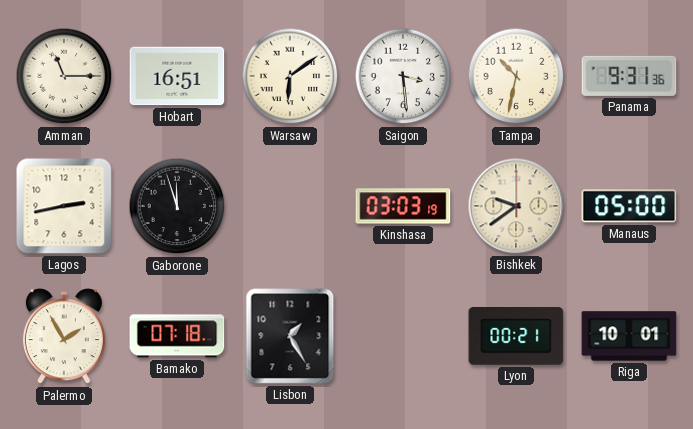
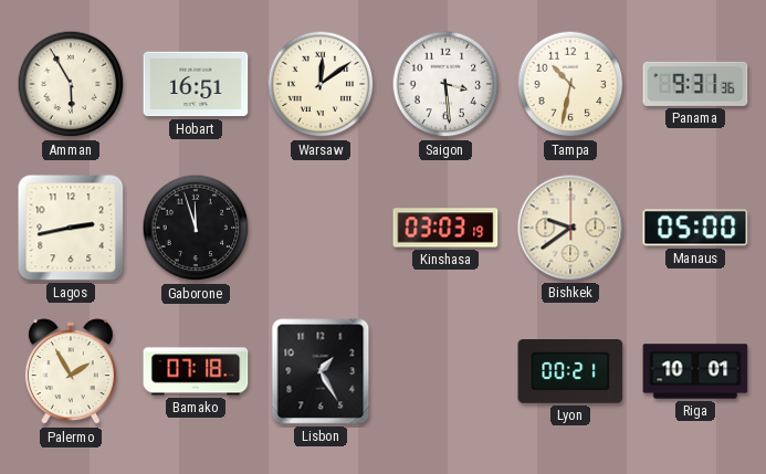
Amman: 11:15 -> 5:55 (71, 84)
Warsaw: 6:09 -> 12:09 (321, 84)
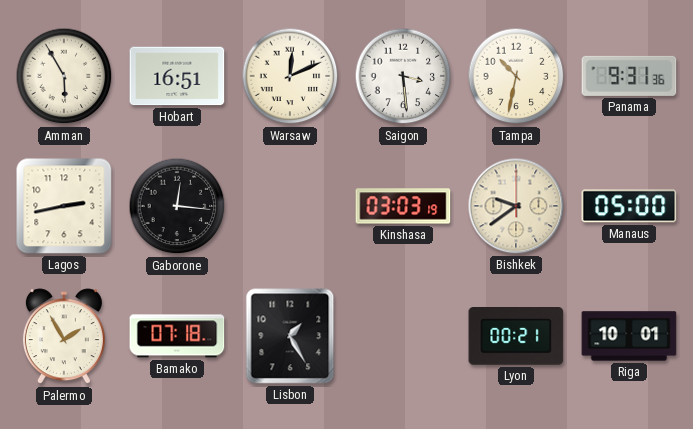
Warsaw: 12:09 -> 12:11 (290, 76)
Gaborone: 11:57 -> 12:16 (177, 206)
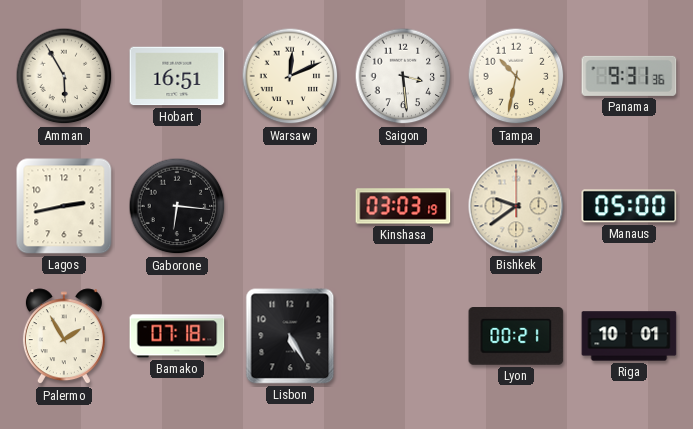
Gaborone: 12:16 -> 6:16 (177, 206)
Lisbon: 1:25 -> 5:25 (290, 336)
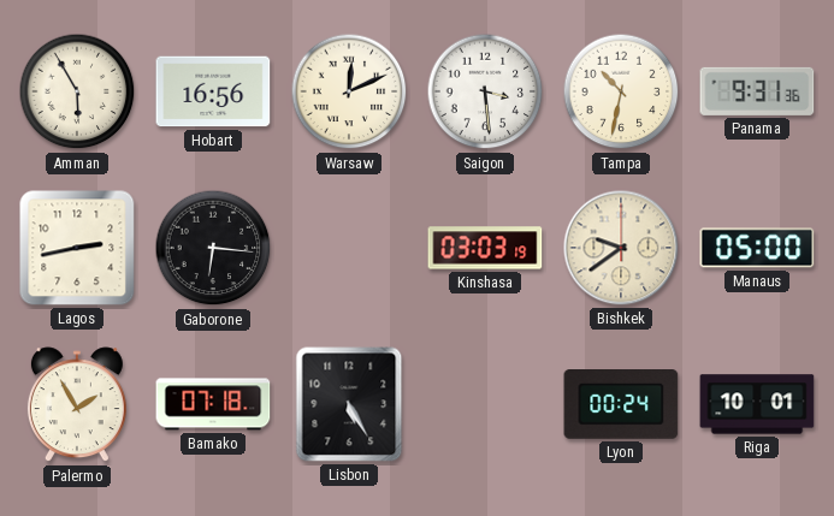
Hobart: 16:51 -> 16:56 (213, 91)
Lyon: 00:21 -> 00:24 (621, 405)
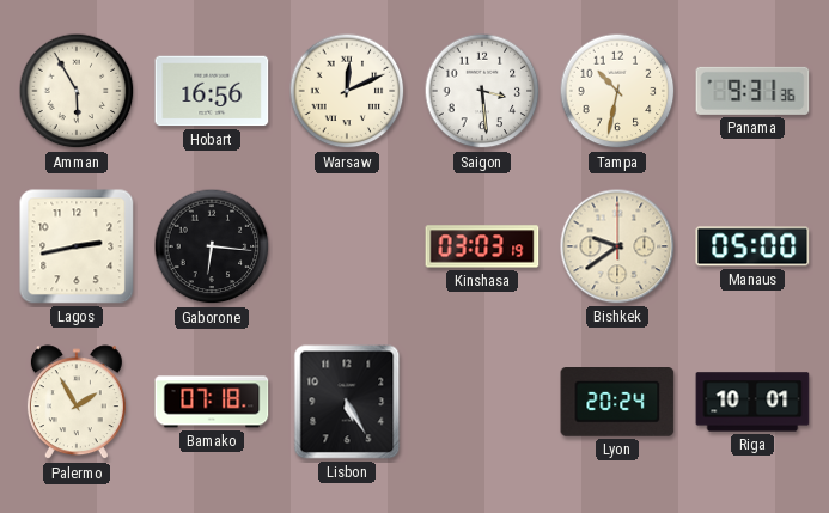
Lyon: 00:24 -> 20:24 (617, 403)
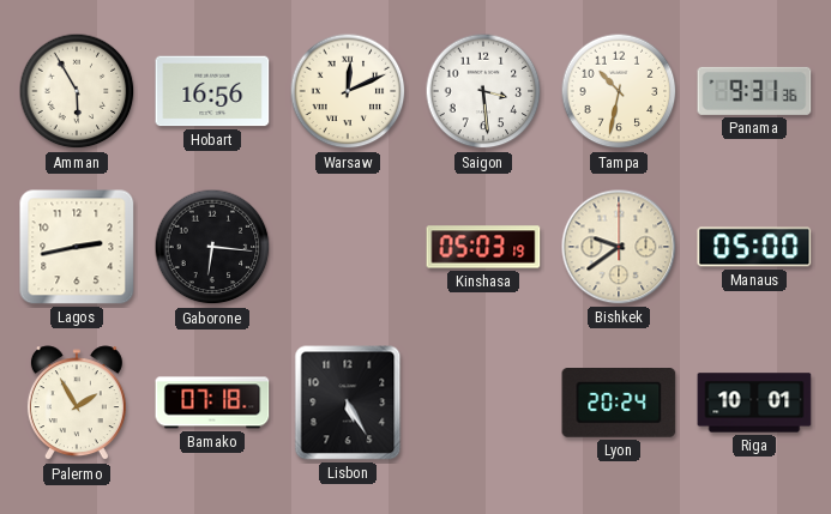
Kinshasa: 03:03 -> 05:03 (483, 247)
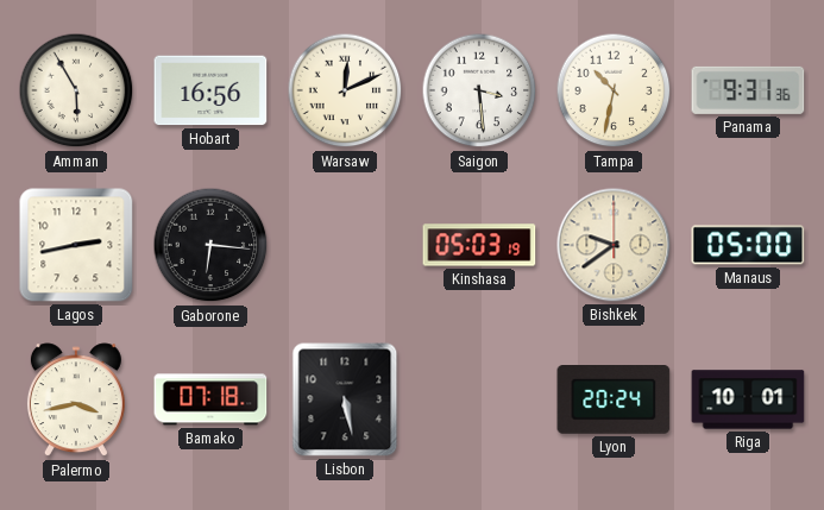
Palermo: 1:55 -> 3:43 (76, 401)
Lisbon: 5:25 -> 5:28 (345, 399)
